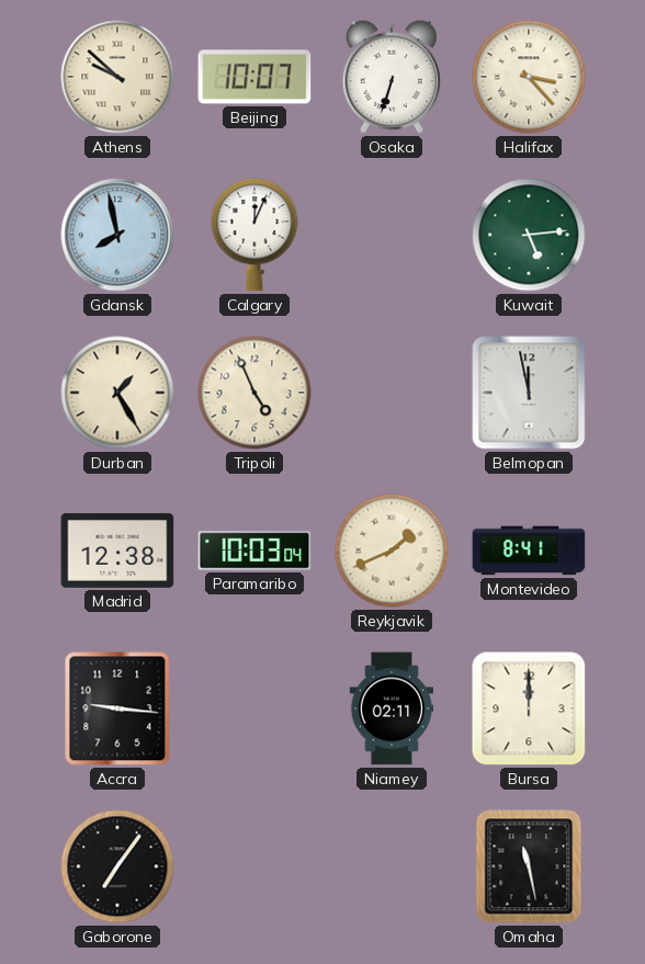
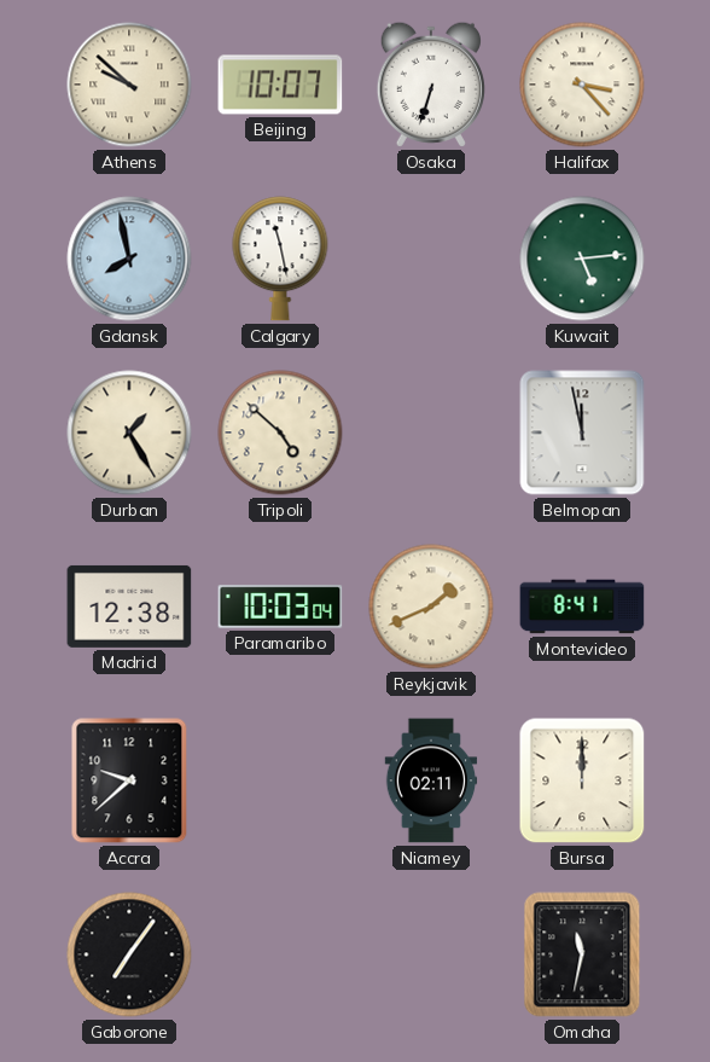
Calgary: 12:04 -> 11:28 (280, 259)
Tripoli: 4:56 -> 4:52 (280, 433)
Accra: 9:16 -> 9:38 (129, 780)
Omaha: 11:28 -> 11:32 (582, 954)
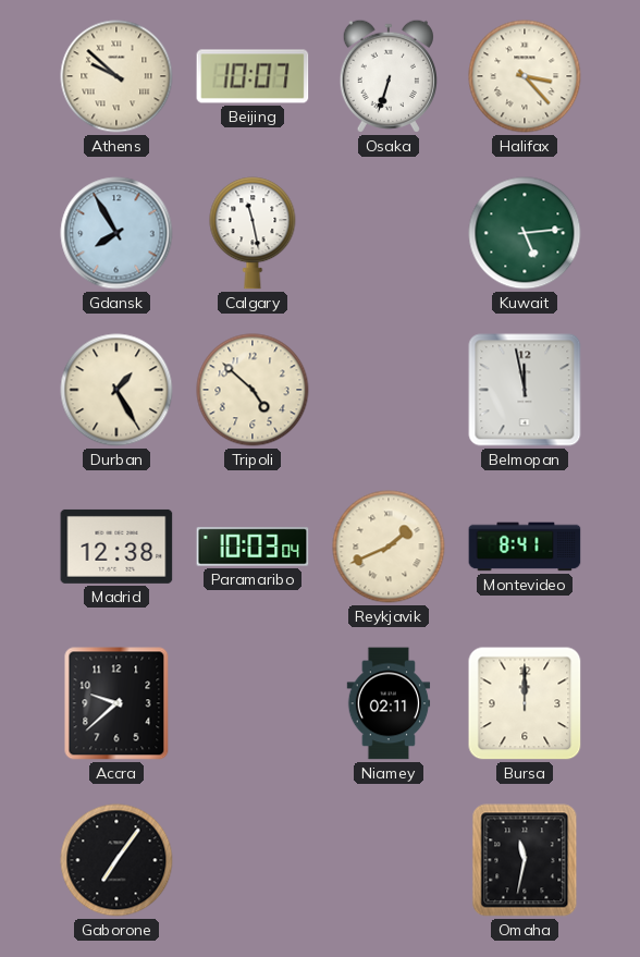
Gdansk: 7:58 -> 7:55 (116, 233)
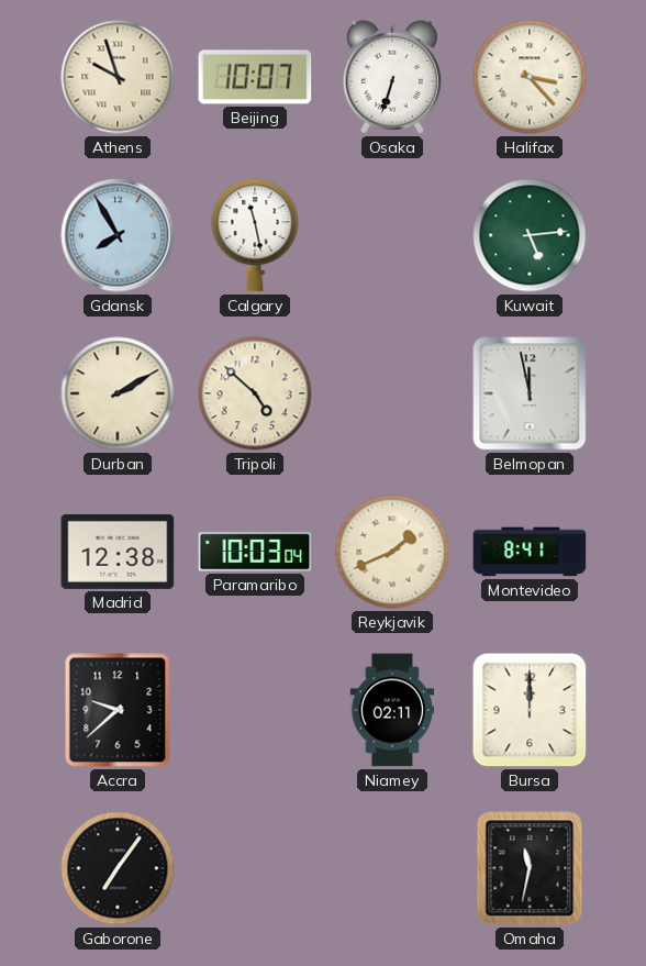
Athens: 9:52 -> 9:57 (118, 77)
Durban: 1:25 -> 2:10 (118, 393)
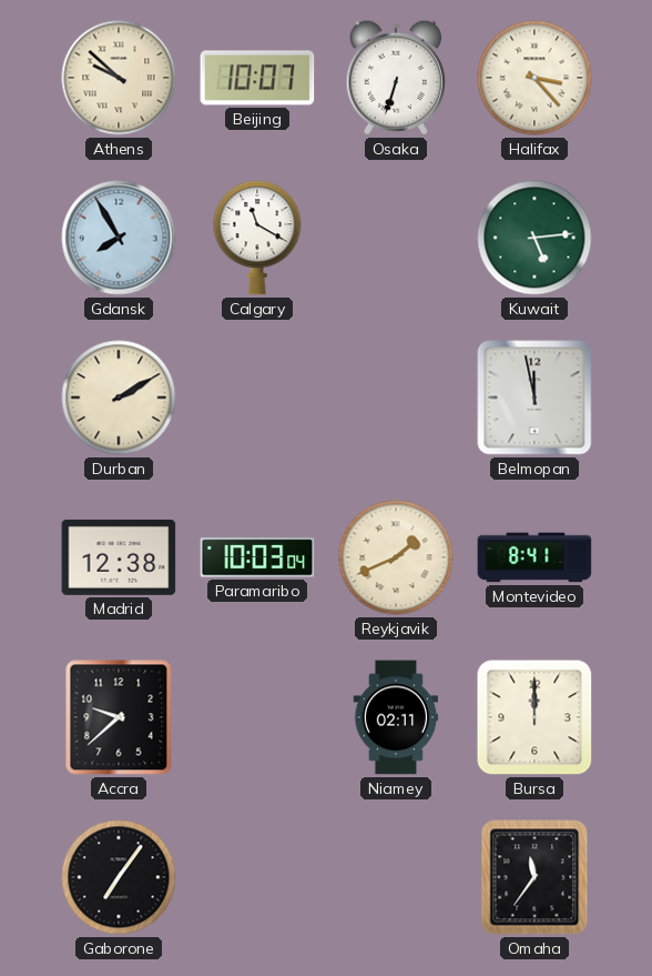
Athens: 9:57 -> 9:52 (119, 78)
Calgary: 11:28 -> 11:20 (257, 238)
Tripoli: 4:52 -> none (255, 393)
Omaha: 11:32 -> 11:36 (534, 877)
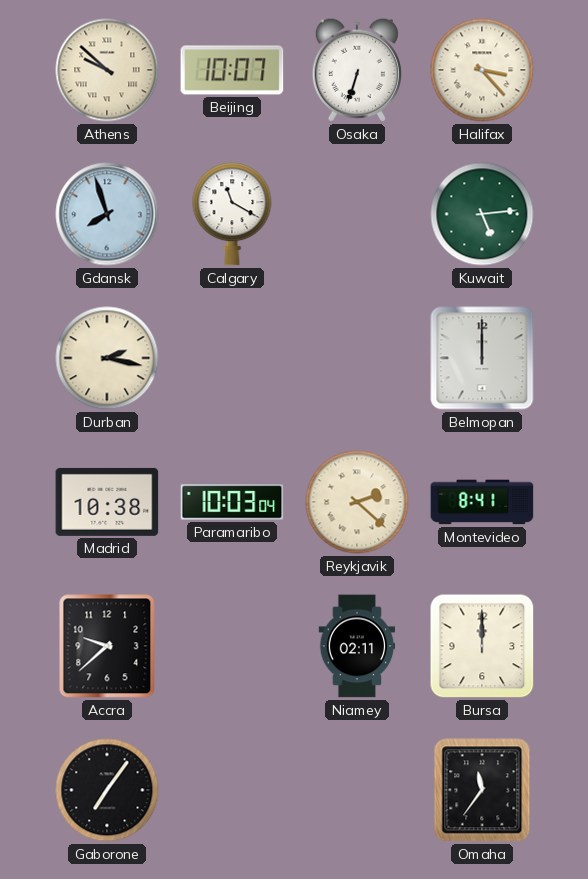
Gdansk: 7:55 -> 7:57 (107, 214)
Durban: 2:10 -> 2:17 (107, 358)
Belmopan: 11:58 -> 12:00 (482, 358)
Madrid: 12:38 -> 10:38 (107, 502)
Reykjavik: 1:41 -> 2:22 (357, 502)
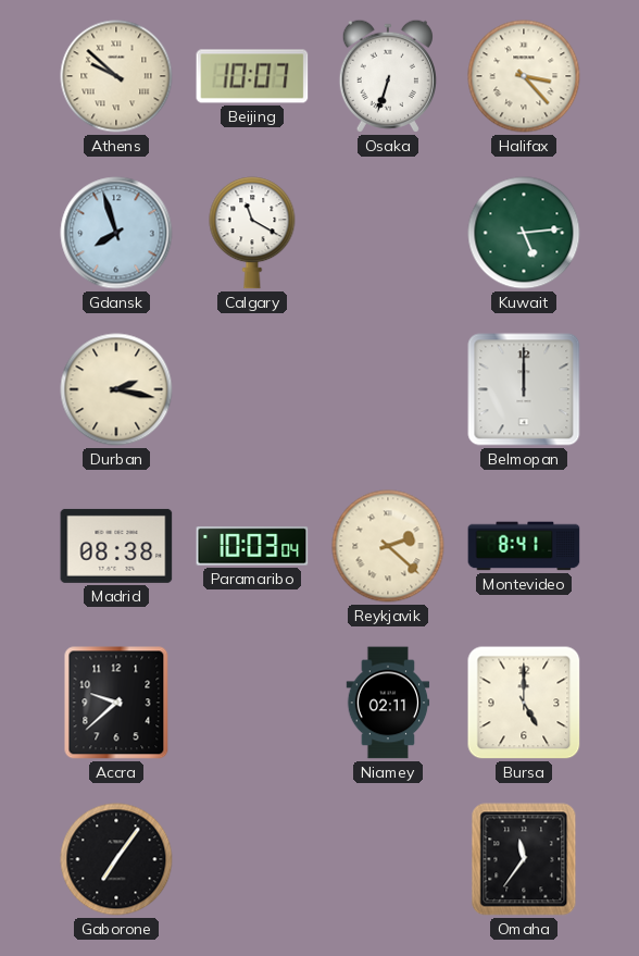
Madrid: 10:38 -> 08:38 (116, 546)
Bursa: 12:00 -> 5:00 (524, 703)
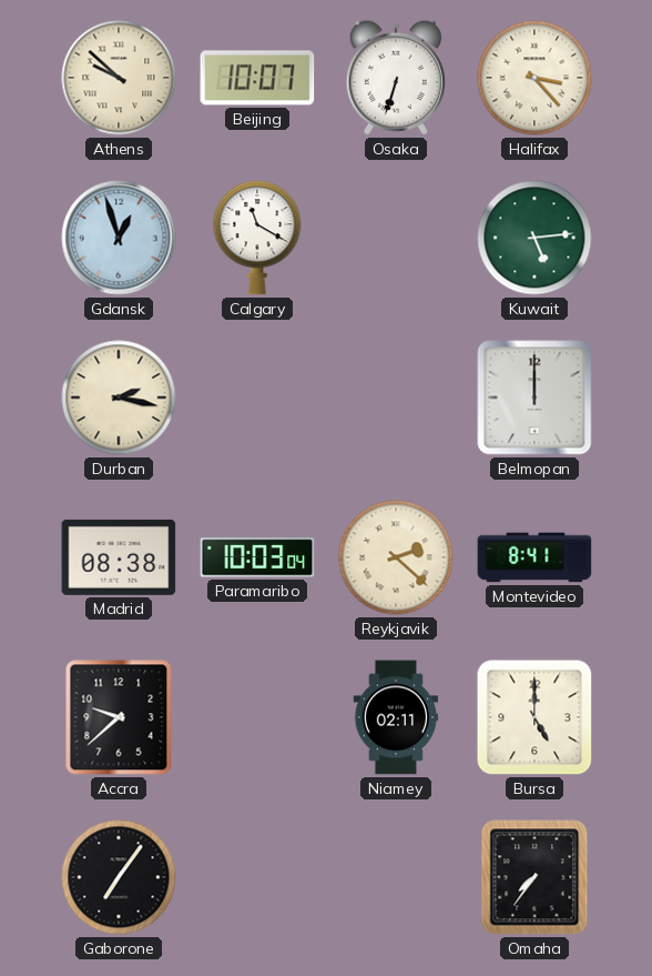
Gdansk: 7:57 -> 12:57 (119, 238)
Omaha: 11:36 -> 7:36 (534, 877)
